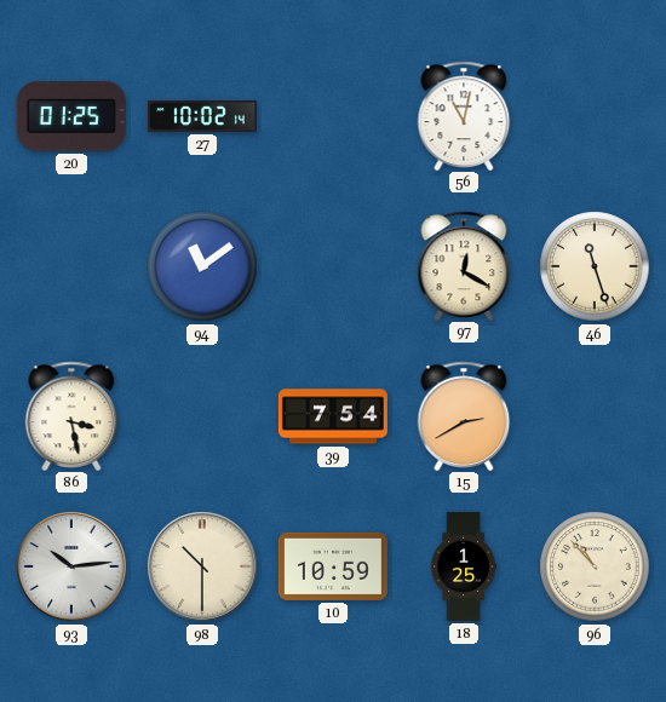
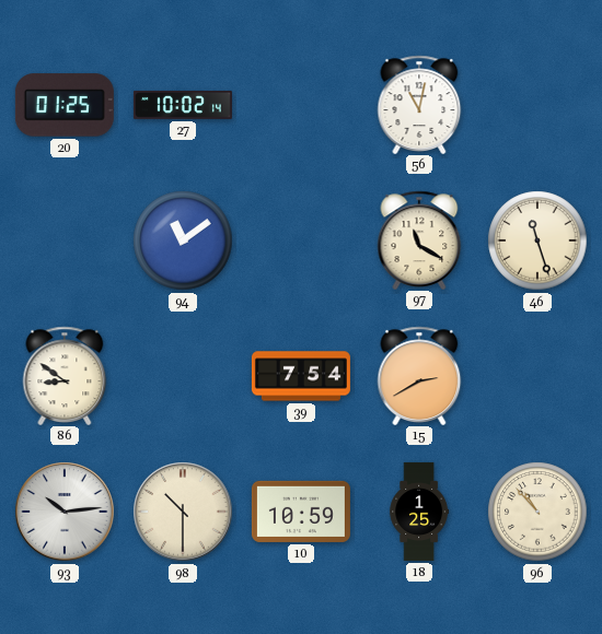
97: 12:20 -> 11:20 (419, 239)
86: 3:28 -> 8:51 (65, 375)
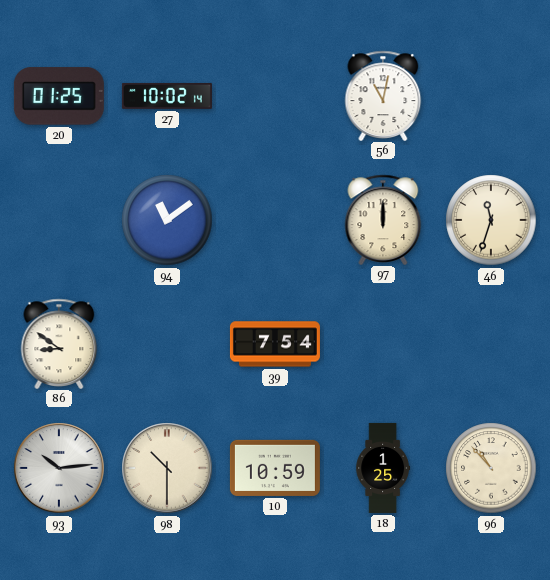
97: 11:20 -> 12:00 (383, 219)
46: 11:27 -> 11:33 (491, 220)
15: 2:40 -> none (419, 375)
